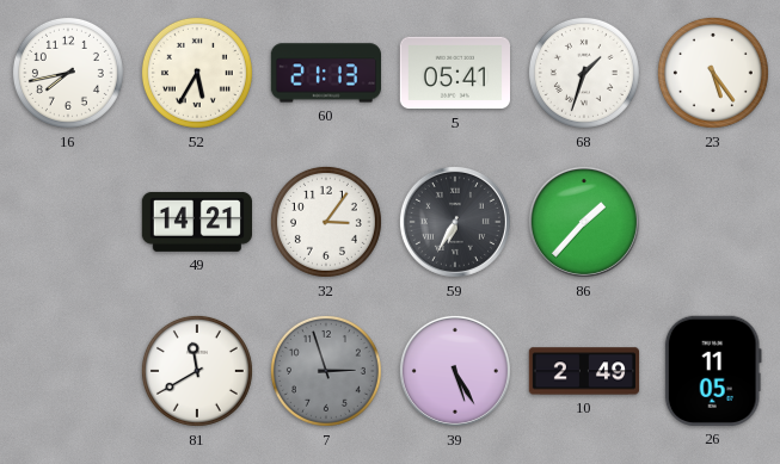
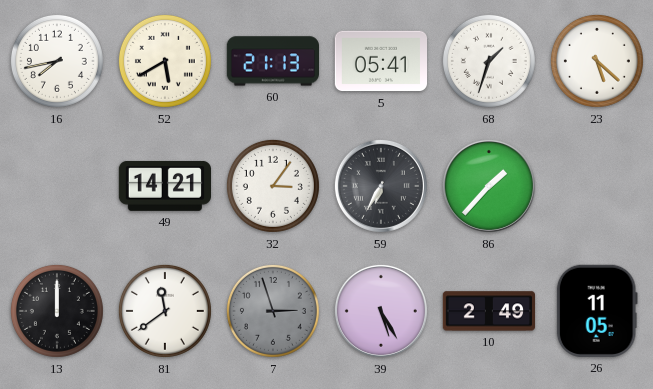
52: 5:35 -> 5:40 (165, 61)
23: 5:24 -> 5:22 (597, 61)
13: none -> 12:00 (57, 311)
81: 11:40 -> 11:39 (165, 311)
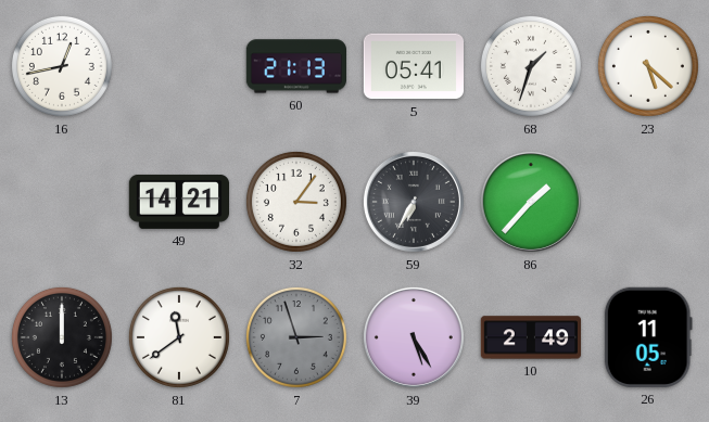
16: 7:43 -> 12:43 (62, 66)
52: 5:40 -> none (165, 61)
